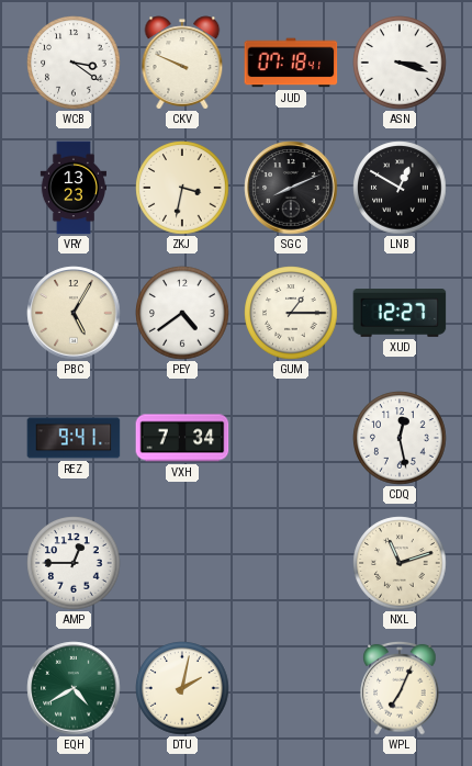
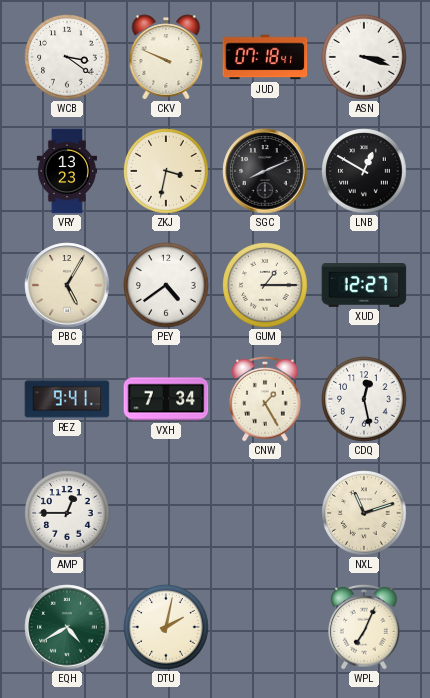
CNW: none -> 1:25 (265, 399)
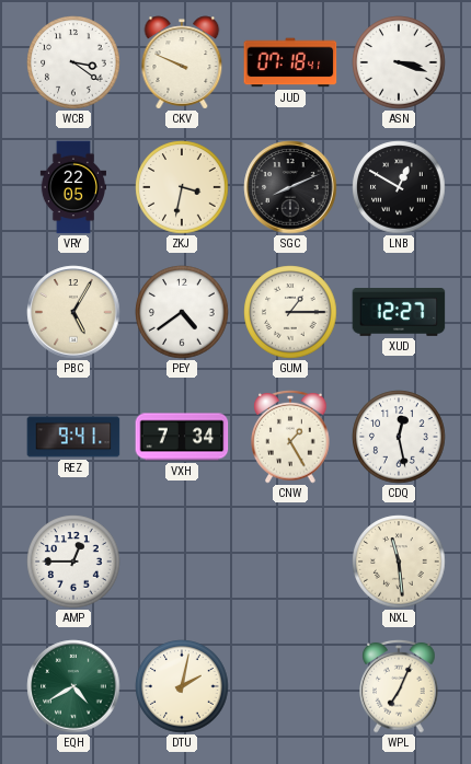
VRY: 13:23 -> 22:05 (72, 187)
NXL: 11:12 -> 11:29 (399, 562)
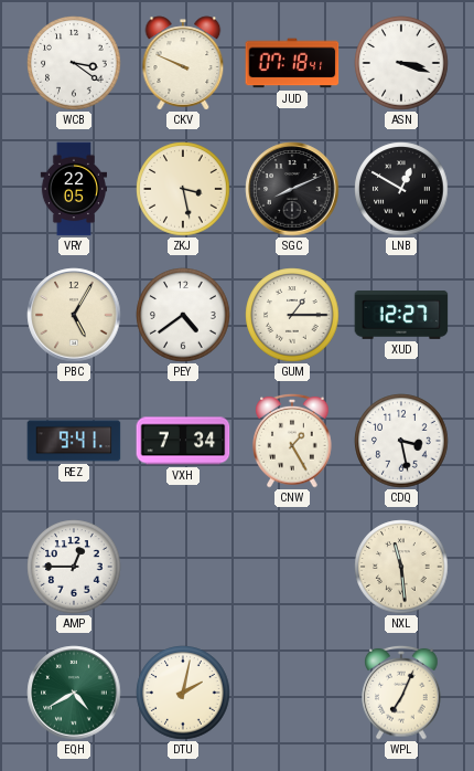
ZKJ: 3:32 -> 3:28 (183, 189)
CDQ: 12:28 -> 3:28 (401, 441)
